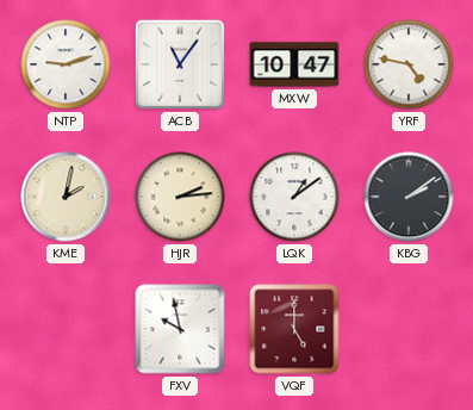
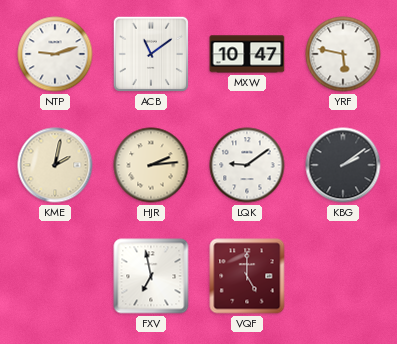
ACB: 11:06 -> 11:09 (151, 54)
YRF: 4:47 -> 5:47 (343, 54)
LQK: 1:09 -> 9:09 (247, 165)
FXV: 9:58 -> 6:58 (151, 276)
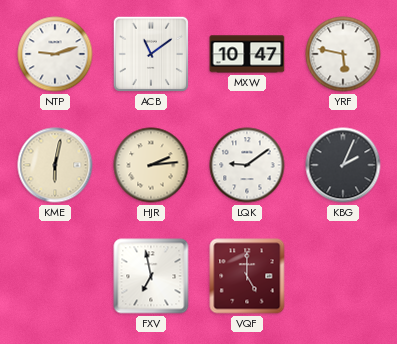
KME: 2:02 -> 6:02 (55, 165)
KBG: 2:09 -> 2:04 (343, 165)
